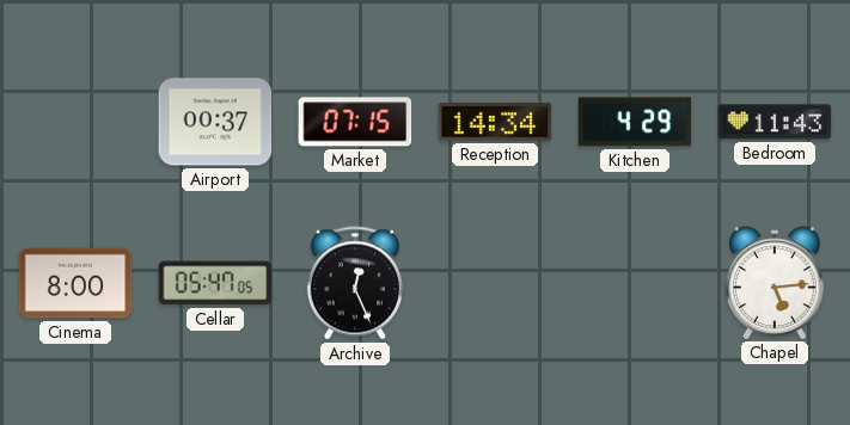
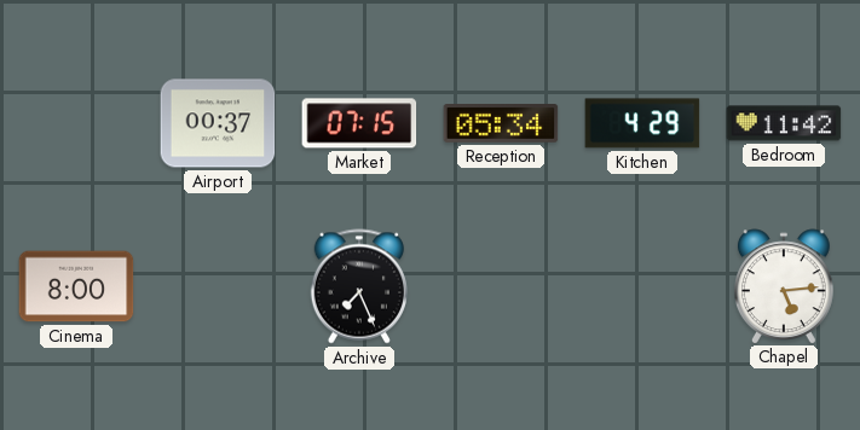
Reception: 14:34 -> 05:34 (501, 124)
Bedroom: 11:43 -> 11:42 (784, 123)
Cellar: 05:47 -> none (215, 283)
Archive: 12:26 -> 7:26 (359, 286)
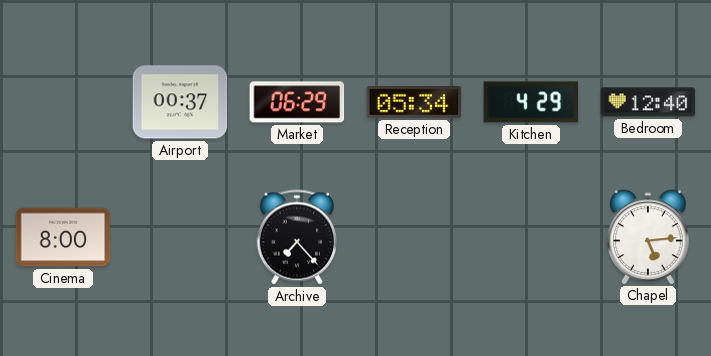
Market: 07:15 -> 06:29 (297, 102)
Bedroom: 11:42 -> 12:40 (648, 102)
Archive: 7:26 -> 7:23 (297, 237)
